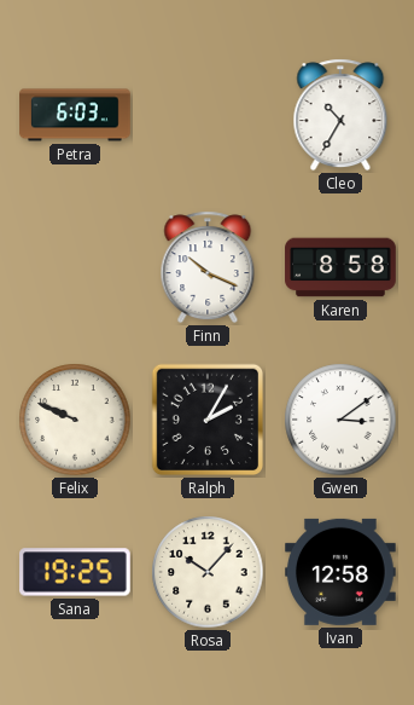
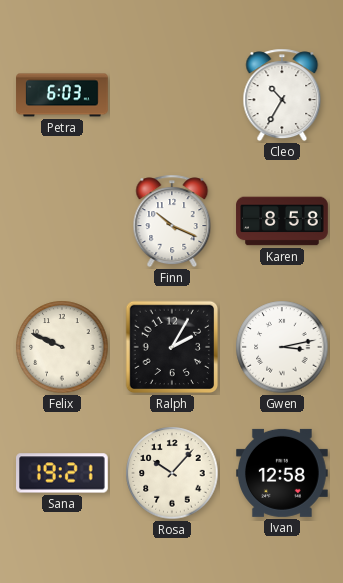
Gwen: 3:09 -> 3:13 (282, 347)
Sana: 19:25 -> 19:21 (63, 473)
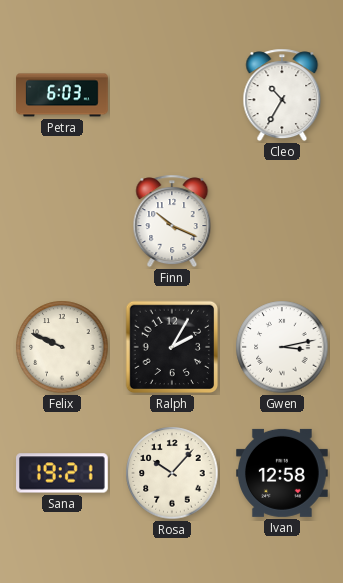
Karen: 8:58 -> none (282, 221)
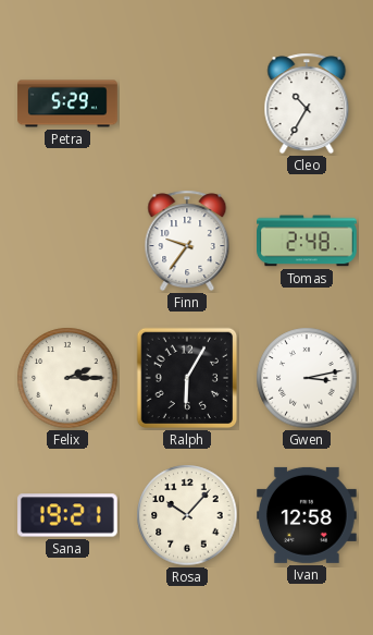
Petra: 6:03 -> 5:29 (67, 103)
Finn: 10:19 -> 9:36 (187, 241)
Tomas: none -> 2:48 (308, 241)
Felix: 9:49 -> 2:15 (67, 378)
Ralph: 2:05 -> 6:05 (187, 378)
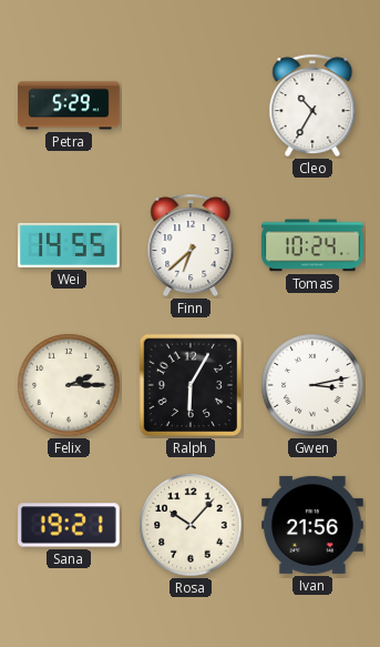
Wei: none -> 14:55 (70, 245)
Finn: 9:36 -> 6:38 (191, 245)
Tomas: 2:48 -> 10:24 (314, 245)
Ivan: 12:58 -> 21:56 (314, 525)
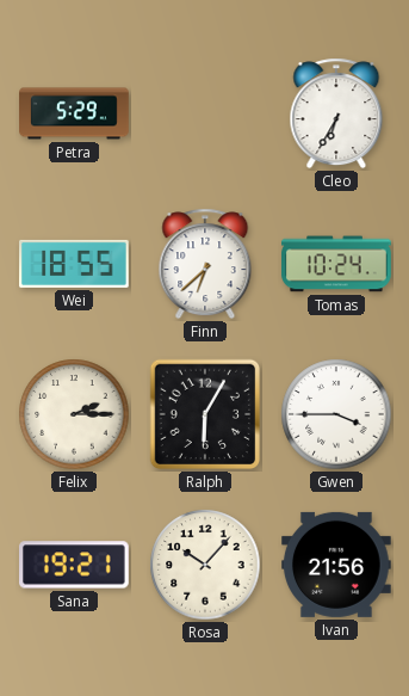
Cleo: 10:35 -> 6:35 (336, 113)
Wei: 14:55 -> 18:55 (75, 264)
Gwen: 3:13 -> 3:45 (336, 414)
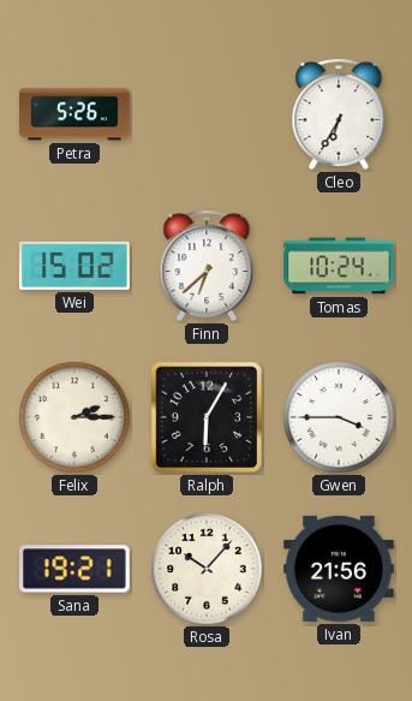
Petra: 5:29 -> 5:26 (74, 114)
Wei: 18:55 -> 15:02 (76, 266)
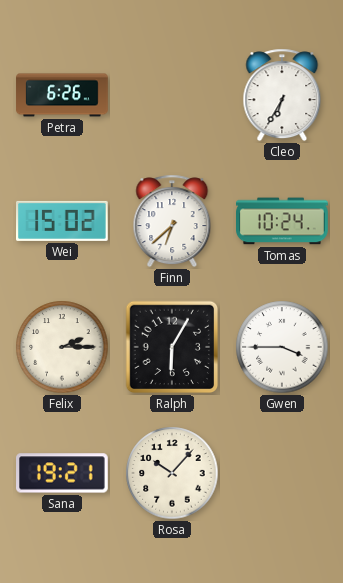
Petra: 5:26 -> 6:26 (62, 95)
Ivan: 21:56 -> none (340, 569)
